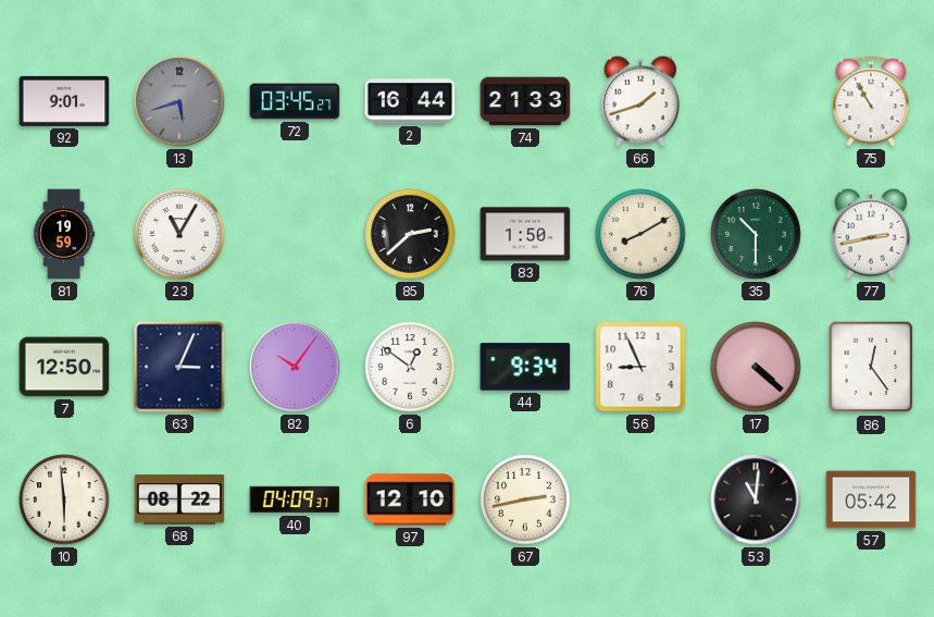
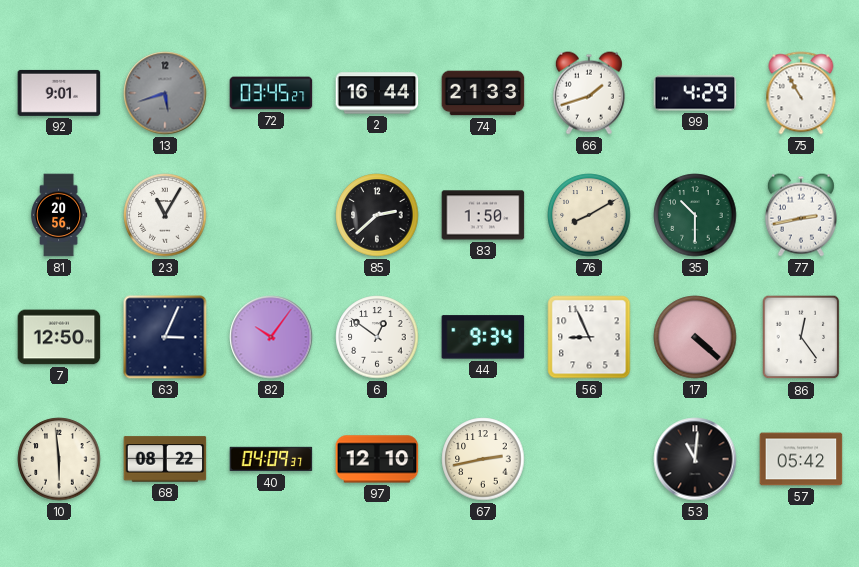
99: none -> 4:29 (695, 93)
81: 19:59 -> 20:56 (59, 215)
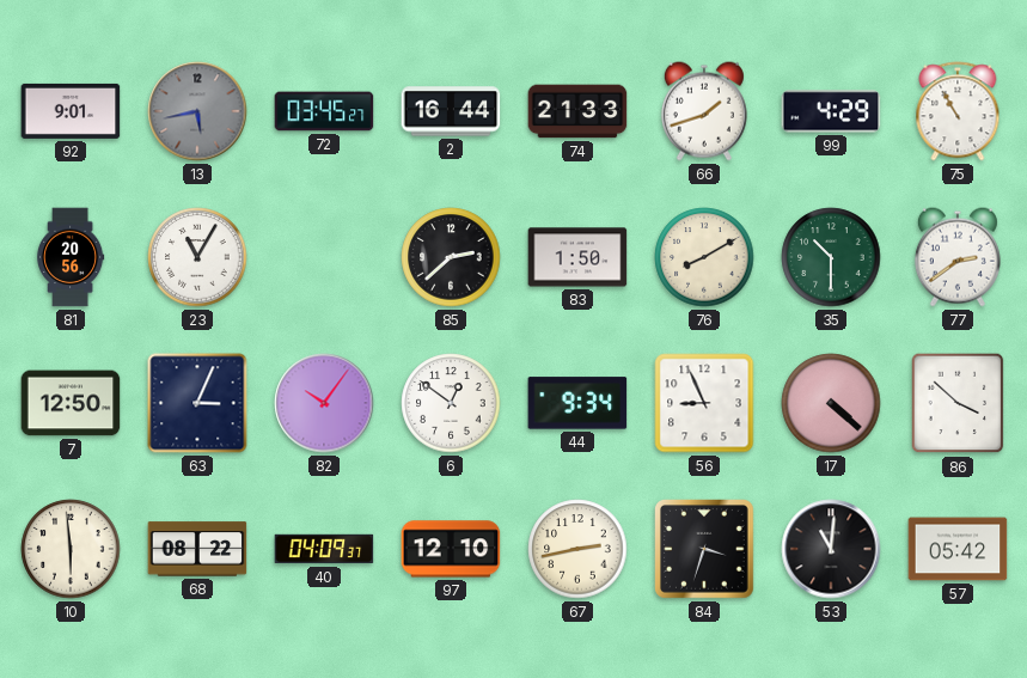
13: 5:42 -> 5:43 (197, 111)
77: 2:43 -> 2:39 (958, 257)
86: 12:24 -> 3:52 (958, 403)
84: none -> 3:33 (705, 550)
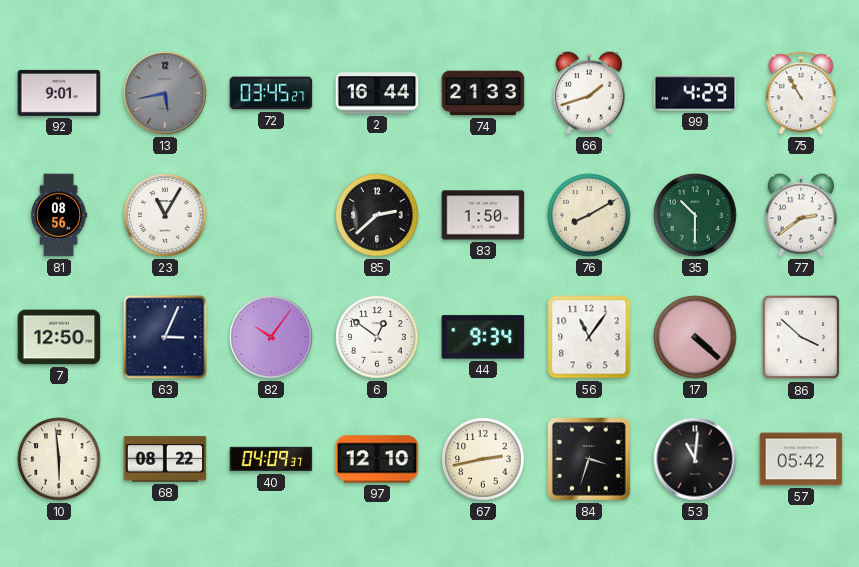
81: 20:56 -> 08:56 (59, 215)
56: 8:56 -> 11:06 (589, 337)
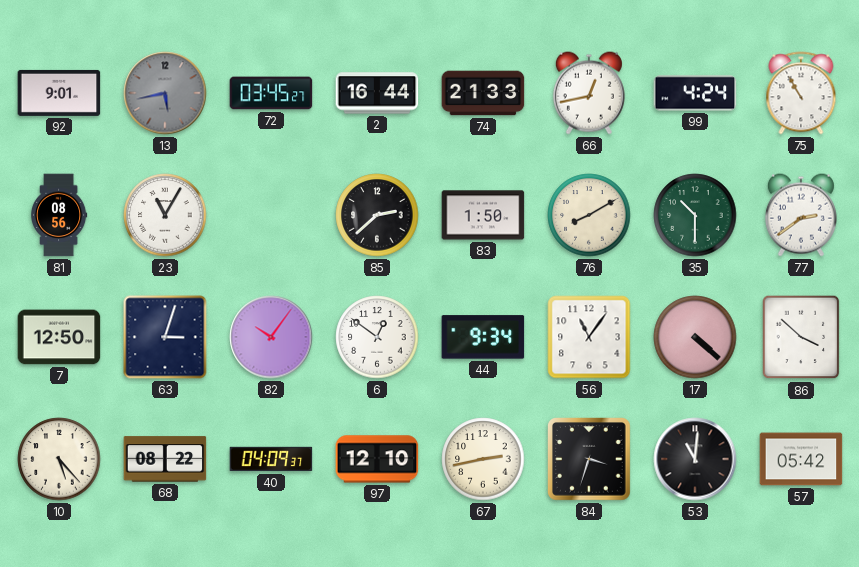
66: 1:42 -> 12:43 (589, 93)
99: 4:29 -> 4:24 (695, 93)
63: 3:04 -> 3:03 (165, 337)
10: 5:59 -> 5:23 (59, 459)
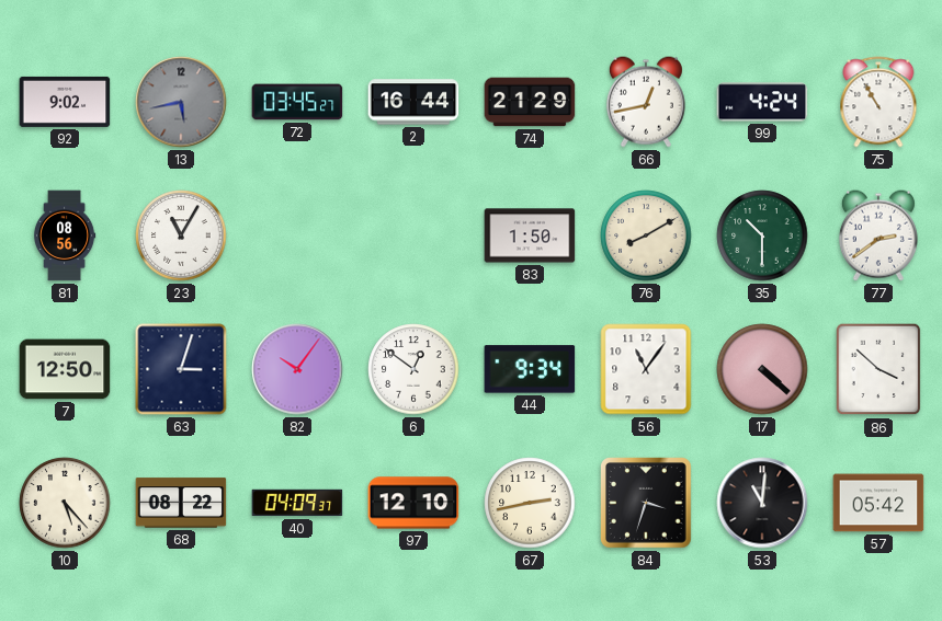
92: 9:01 -> 9:02 (65, 102)
74: 21:33 -> 21:29 (530, 102)
85: 2:38 -> none (377, 215)
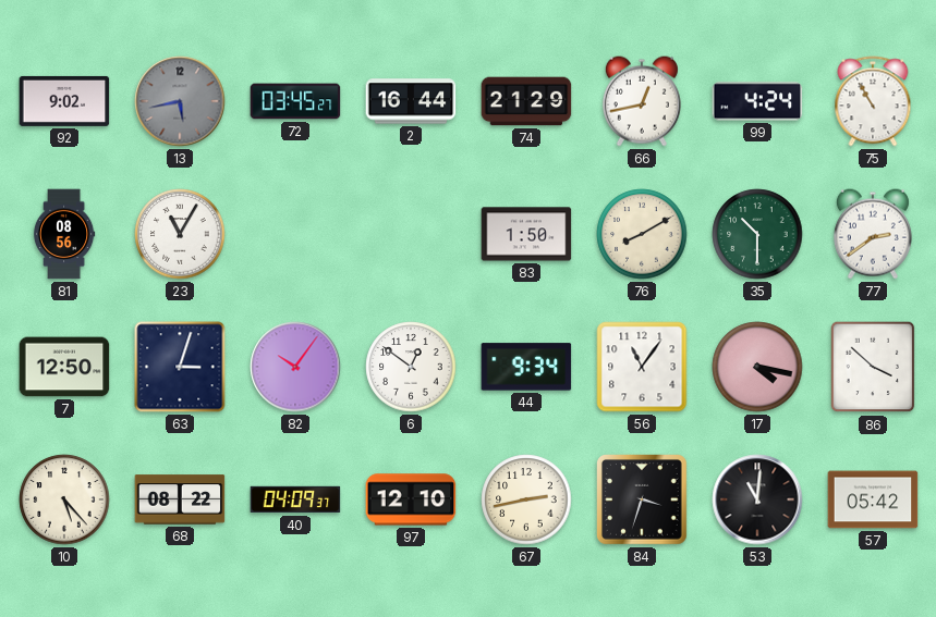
17: 4:22 -> 4:17 (757, 367)
